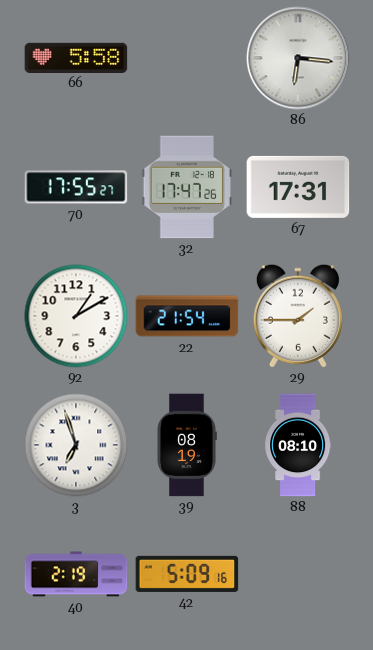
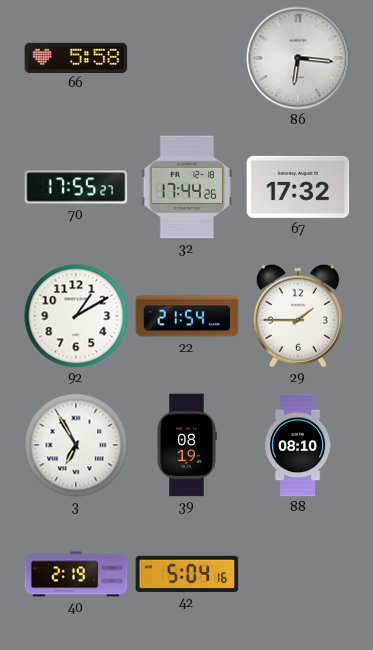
32: 17:47 -> 17:44 (187, 187)
67: 17:31 -> 17:32 (298, 187)
3: 6:57 -> 6:55 (76, 445)
42: 5:09 -> 5:04 (187, 574)
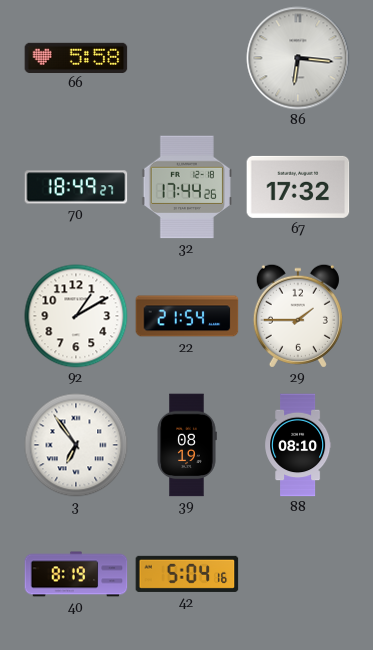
70: 17:55 -> 18:49 (76, 187)
3: 6:55 -> 6:54 (76, 445)
40: 2:19 -> 8:19 (76, 574)
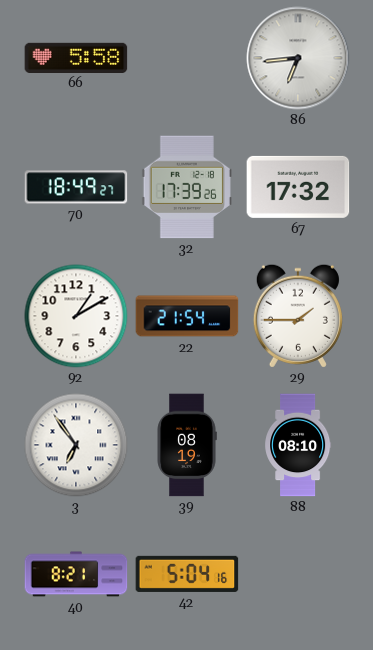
86: 6:16 -> 6:44 (298, 58)
32: 17:44 -> 17:39 (187, 187)
40: 8:19 -> 8:21 (76, 574)
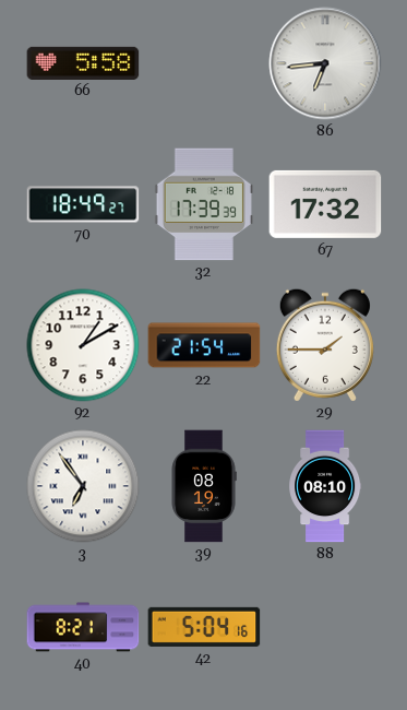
32: 17:39:26 -> 17:39:39 (204, 204)
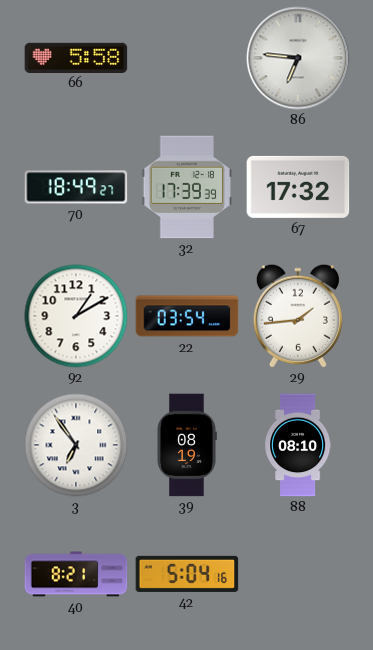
86: 6:44 -> 6:46 (298, 58)
22: 21:54 -> 03:54 (187, 316)
29: 1:45 -> 1:44 (298, 316)
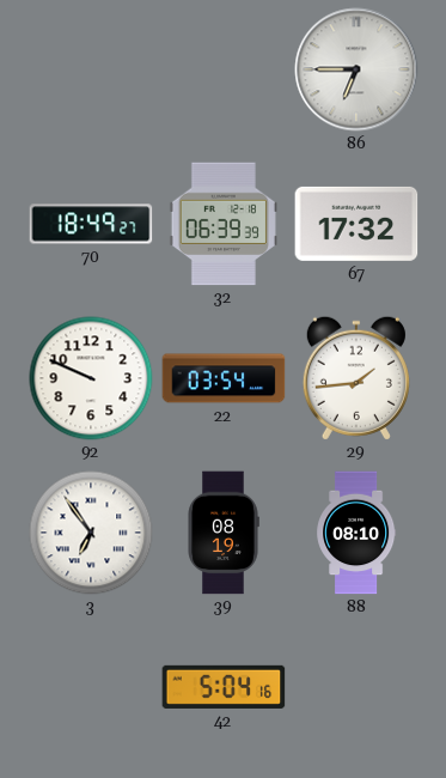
66: 5:58 -> none (76, 57)
86: 6:46 -> 6:45 (356, 69)
32: 17:39 -> 06:39 (224, 224)
92: 1:10 -> 9:49 (91, 378)
40: 8:21 -> none (76, 574)
